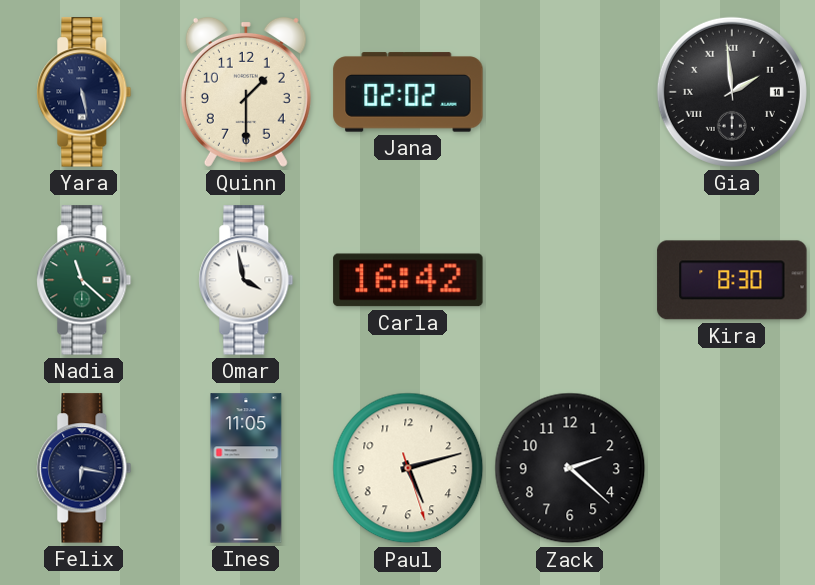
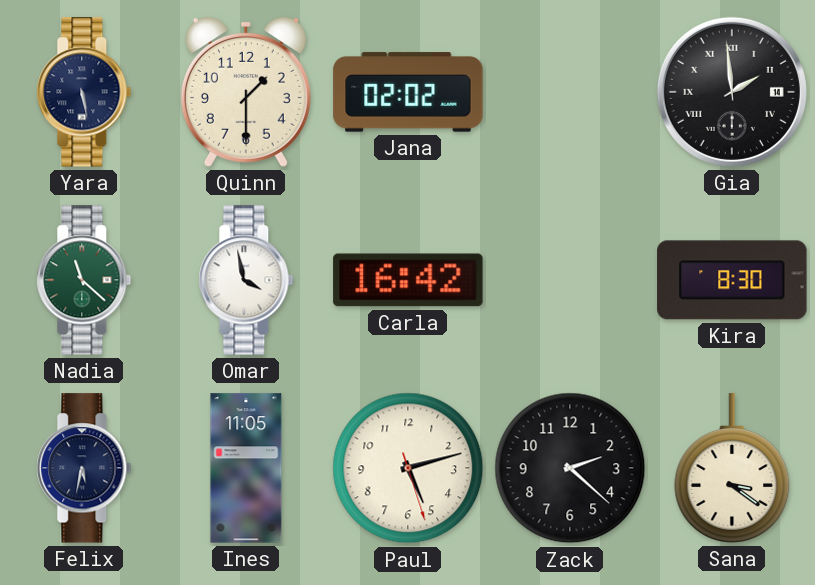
Felix: 6:17 -> 5:32 (84, 468)
Sana: none -> 3:21 (732, 468)
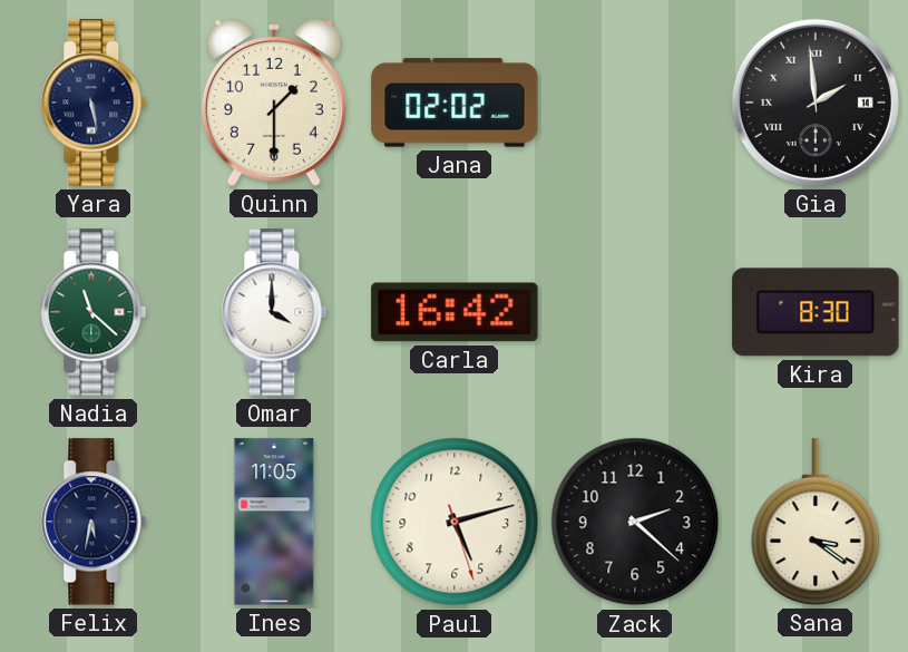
Omar: 3:58 -> 4:00 (274, 312)
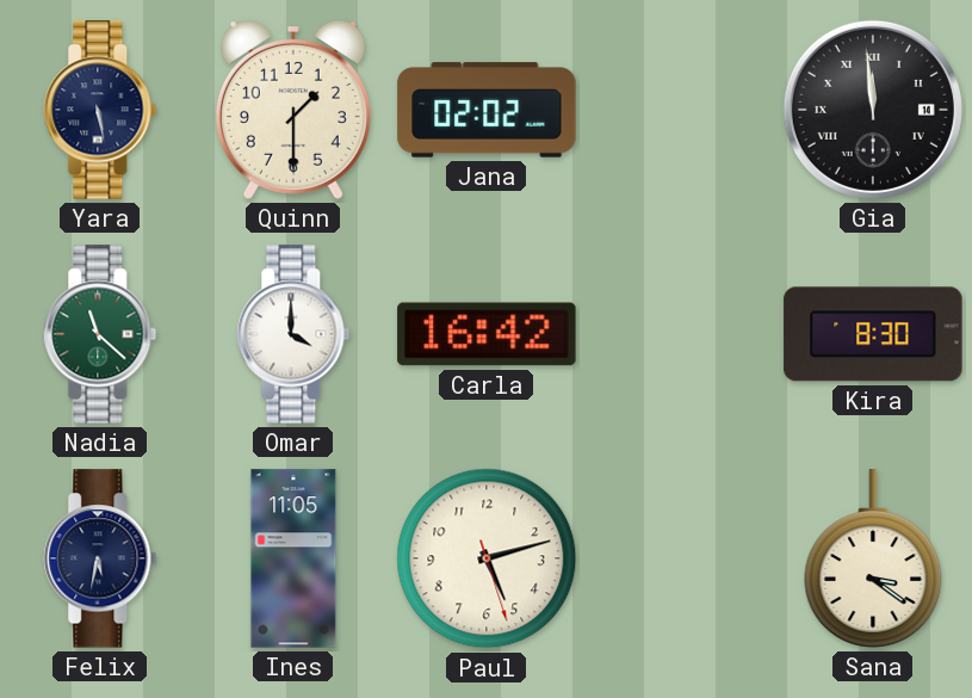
Gia: 1:59 -> 11:59 (873, 110)
Zack: 2:22 -> none (635, 522)
